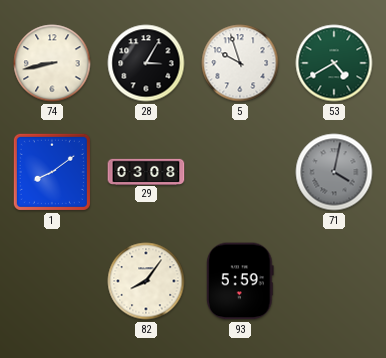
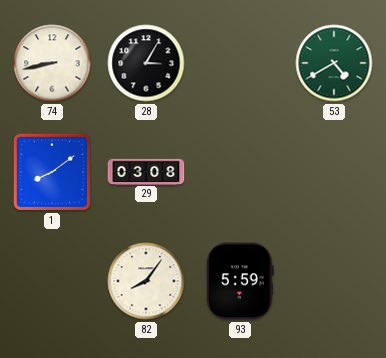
5: 9:57 -> none (240, 63)
71: 4:02 -> none (334, 172)
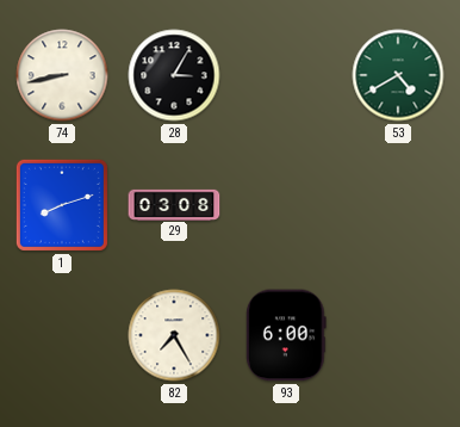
1: 8:09 -> 8:12 (62, 205)
82: 8:06 -> 7:25 (174, 335)
93: 5:59 -> 6:00 (286, 335)
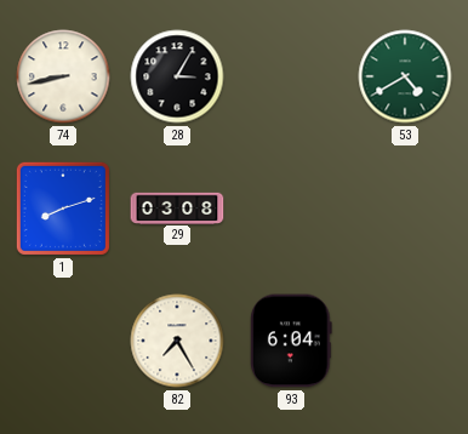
93: 6:00 -> 6:04 (291, 341)
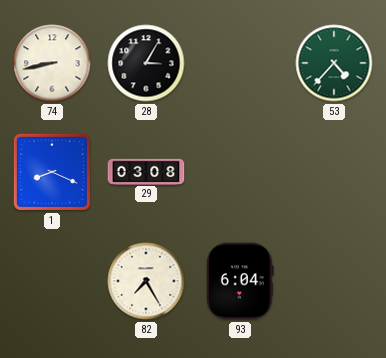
53: 4:40 -> 4:37 (334, 63)
1: 8:12 -> 8:19 (52, 172)
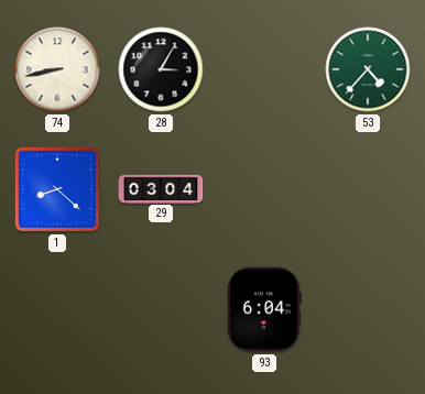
1: 8:19 -> 8:22 (57, 189)
29: 03:08 -> 03:04 (161, 188)
82: 7:25 -> none (146, 281)
